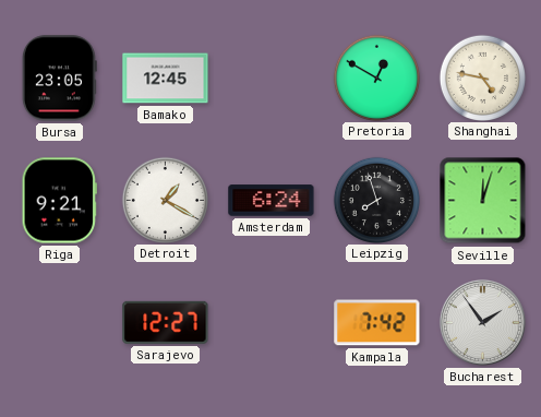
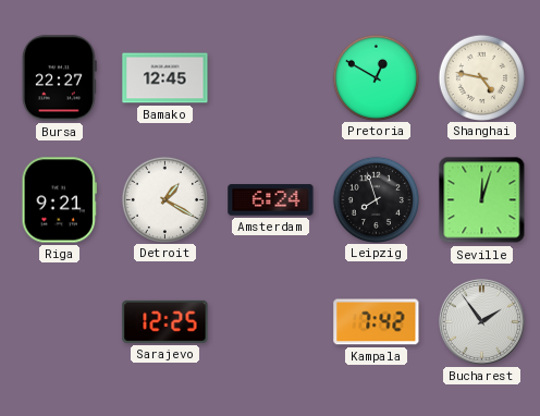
Bursa: 23:05 -> 22:27 (59, 78)
Sarajevo: 12:27 -> 12:25 (165, 321)
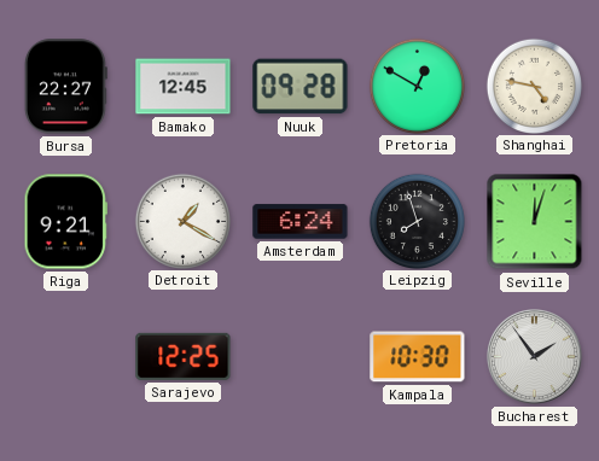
Nuuk: none -> 09:28 (301, 87)
Kampala: 7:42 -> 10:30 (418, 357)
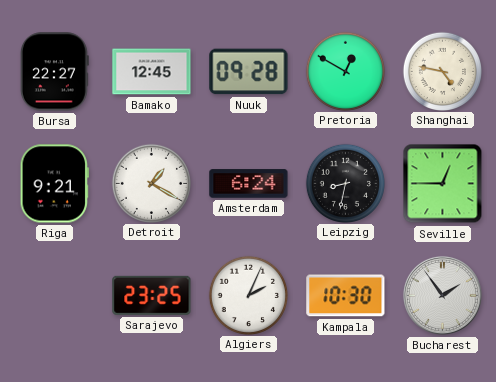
Leipzig: 7:57 -> 8:32 (345, 183)
Seville: 12:03 -> 12:45 (443, 184)
Sarajevo: 12:25 -> 23:25 (152, 295)
Algiers: none -> 2:04 (248, 295)
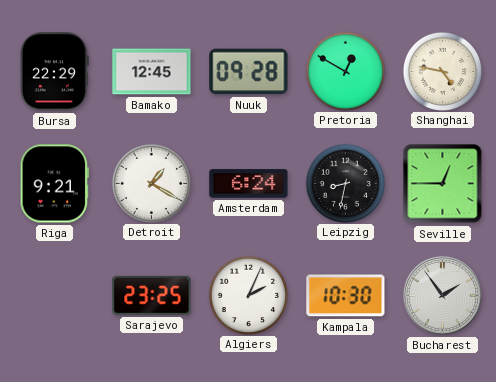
Bursa: 22:27 -> 22:29 (54, 72)
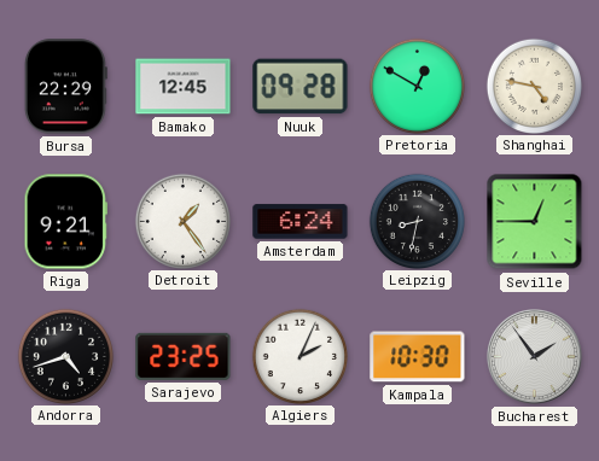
Detroit: 1:20 -> 1:24 (182, 221)
Andorra: none -> 4:42 (65, 356)
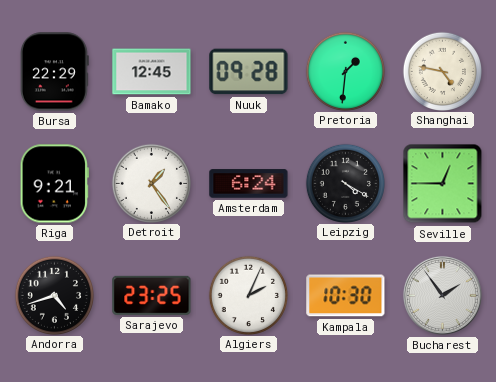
Pretoria: 12:50 -> 1:31 (345, 71)
Leipzig: 8:32 -> 4:20 (345, 183)
